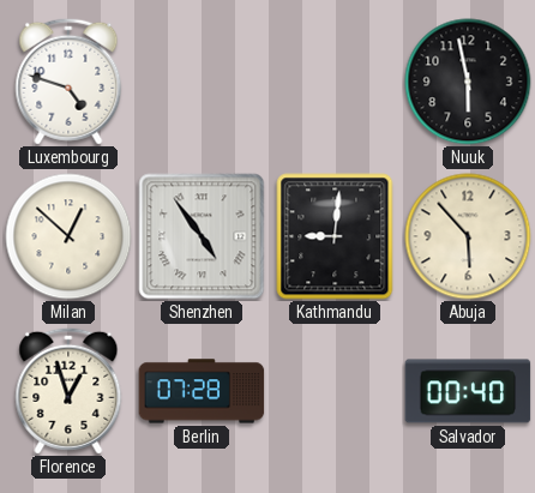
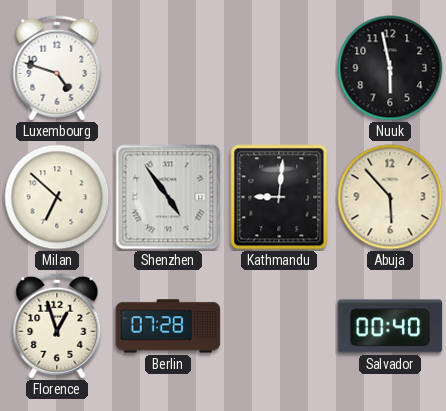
Milan: 12:52 -> 6:52 (57, 197)
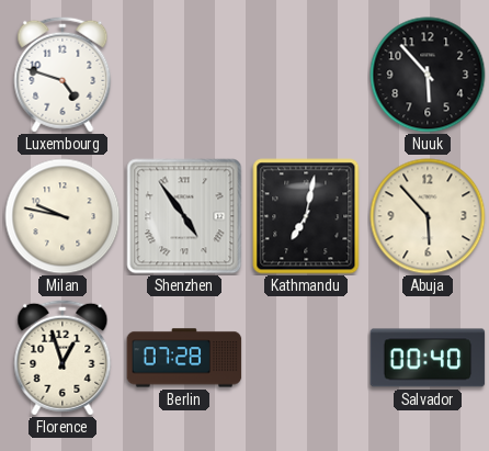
Nuuk: 5:58 -> 5:53 (428, 75)
Milan: 6:52 -> 9:47 (62, 216)
Kathmandu: 9:01 -> 7:02 (306, 216)
